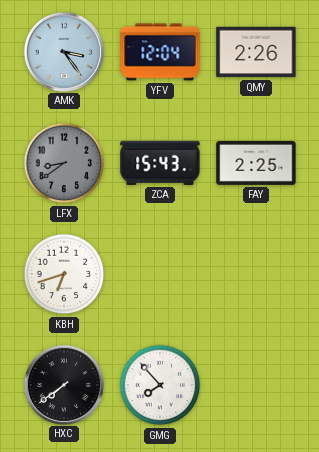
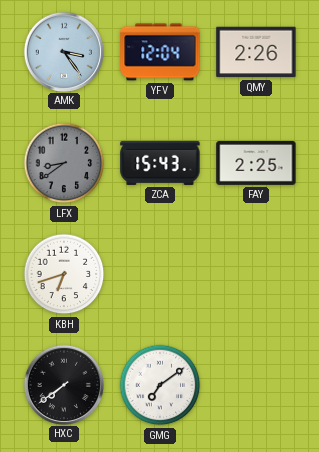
GMG: 7:53 -> 7:09 (160, 385)
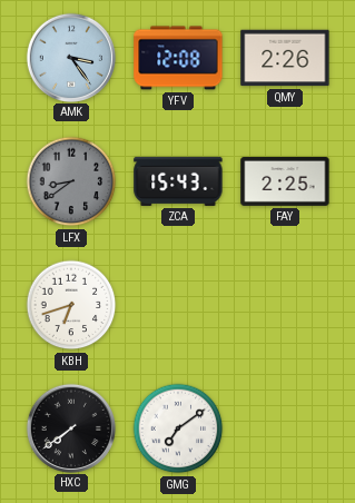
YFV: 12:04 -> 12:08 (178, 58)
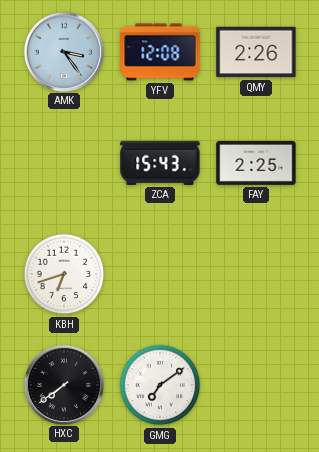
LFX: 8:39 -> none (71, 181)
